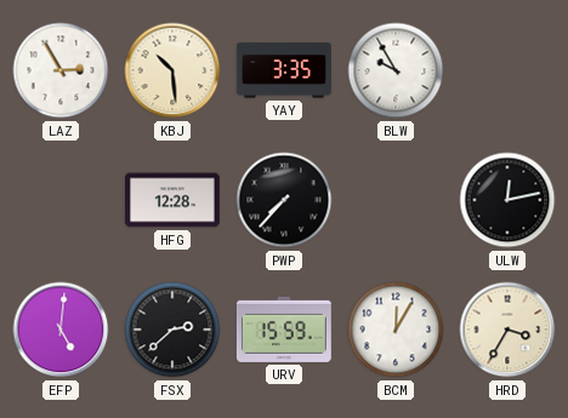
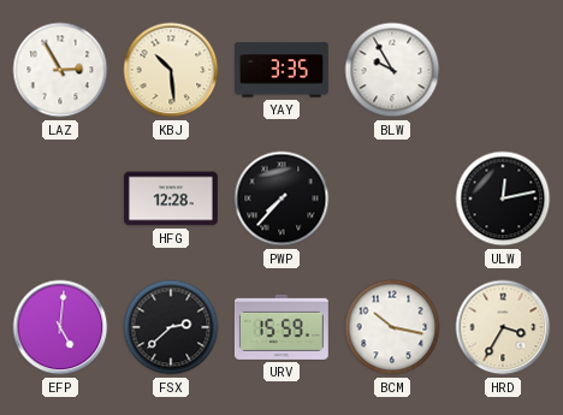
BCM: 12:05 -> 10:17 (392, 327)
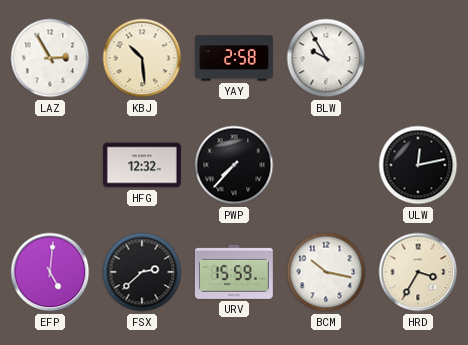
YAY: 3:35 -> 2:58 (234, 58)
HFG: 12:28 -> 12:32 (142, 165)
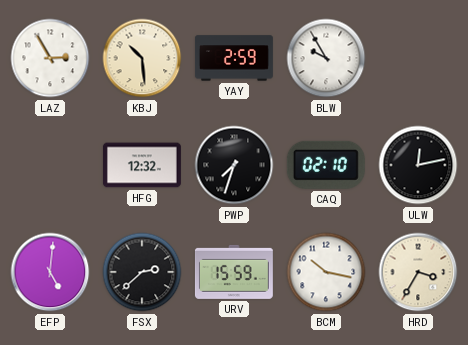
YAY: 2:58 -> 2:59 (234, 58)
PWP: 7:37 -> 7:33 (234, 165)
CAQ: none -> 02:10 (326, 165)
